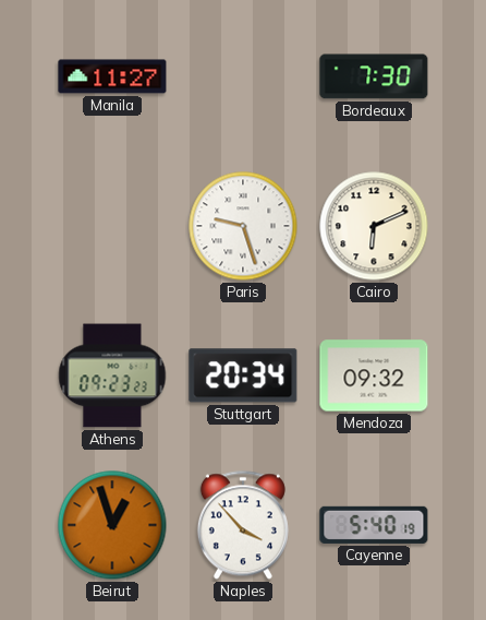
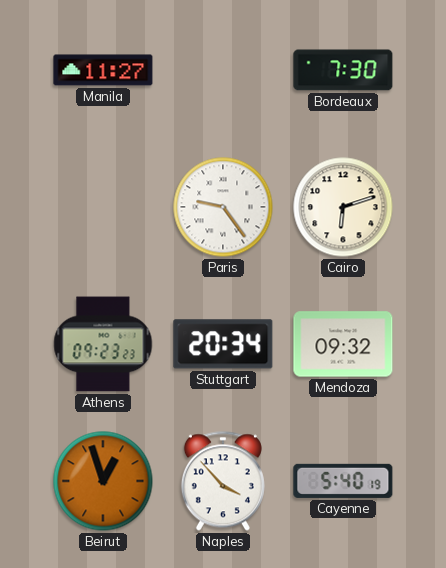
Paris: 9:27 -> 9:24 (223, 207)
Cairo: 6:11 -> 6:12 (343, 207)
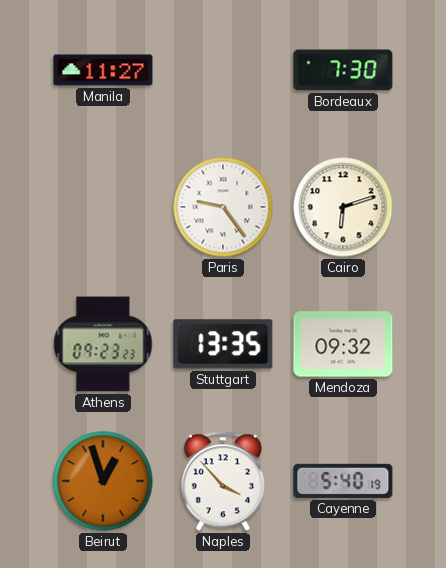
Stuttgart: 20:34 -> 13:35 (223, 344)
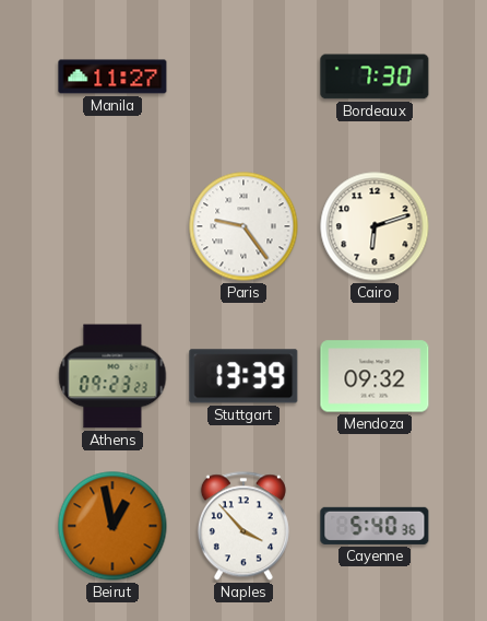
Stuttgart: 13:35 -> 13:39 (243, 376)
Beirut: 12:57 -> 12:58 (112, 526)
Cayenne: 5:40:19 -> 5:40:36 (375, 526)
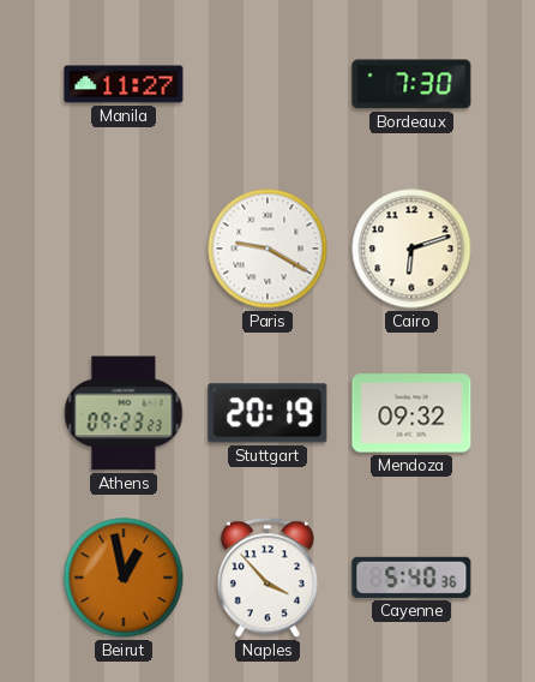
Paris: 9:24 -> 9:20 (267, 249)
Stuttgart: 13:39 -> 20:19 (267, 413)
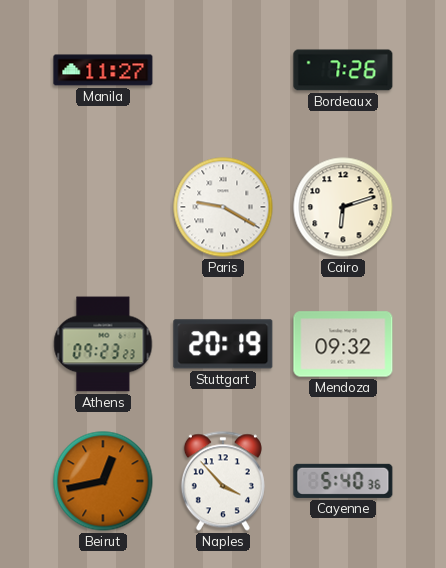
Bordeaux: 7:30 -> 7:26 (343, 70)
Beirut: 12:58 -> 12:43 (103, 481)
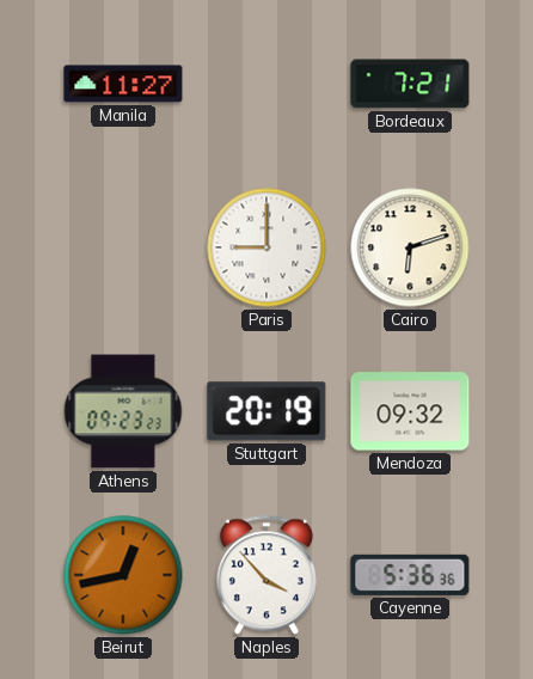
Bordeaux: 7:26 -> 7:21 (410, 84)
Paris: 9:20 -> 9:00 (266, 247)
Cayenne: 5:40 -> 5:36 (410, 575)
